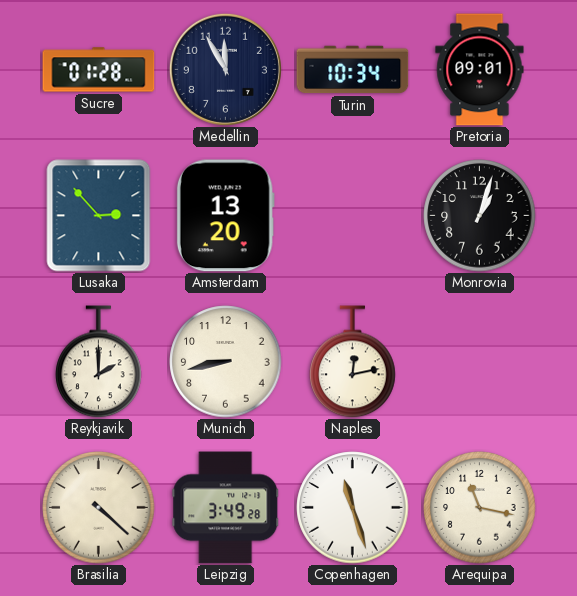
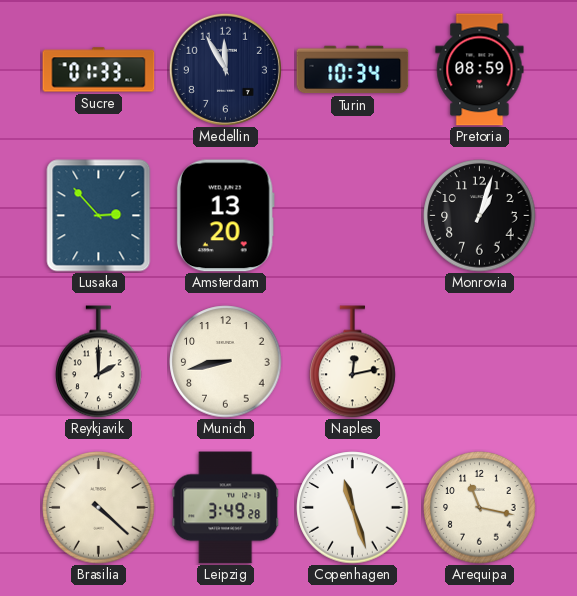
Sucre: 01:28 -> 01:33 (99, 70)
Pretoria: 09:01 -> 08:59 (480, 70)
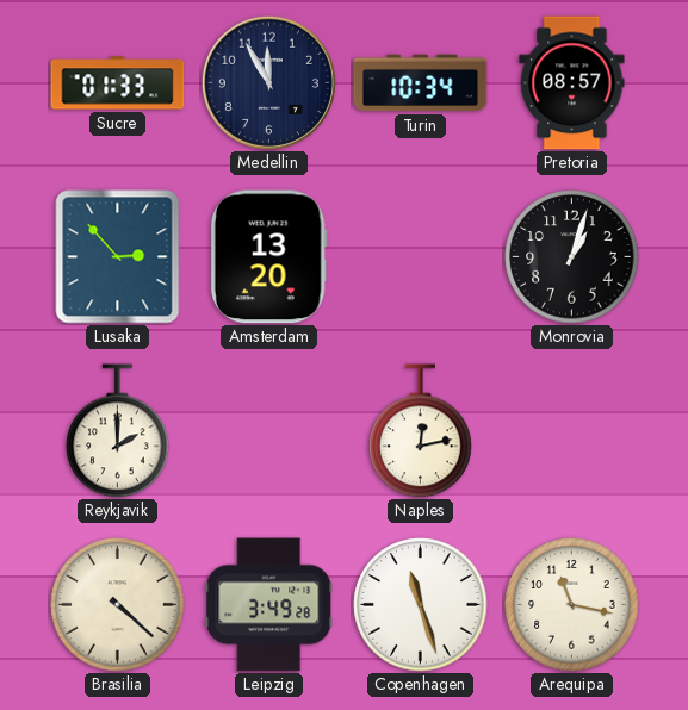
Pretoria: 08:59 -> 08:57 (572, 83)
Munich: 8:43 -> none (226, 362)
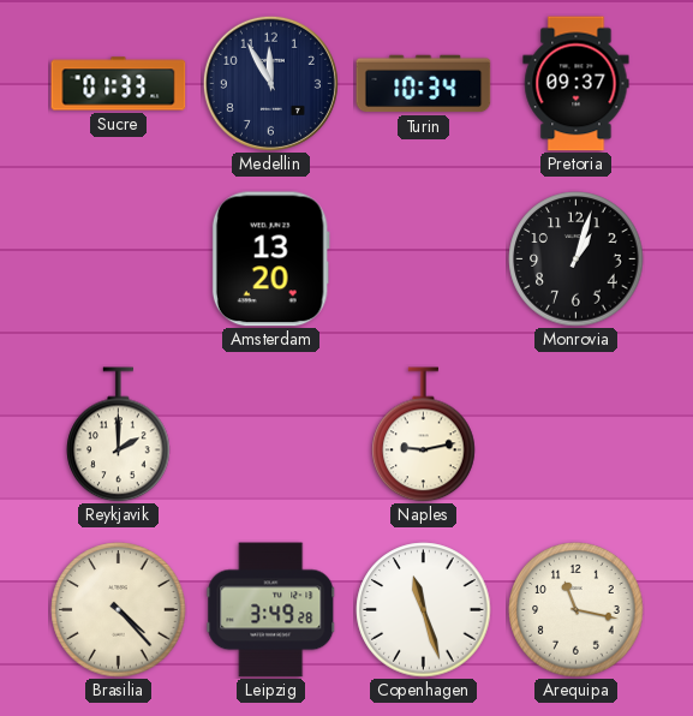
Pretoria: 08:57 -> 09:37 (576, 84)
Lusaka: 2:53 -> none (118, 257)
Naples: 12:13 -> 9:13 (424, 435)
Brasilia: 4:22 -> 4:23 (119, 610)
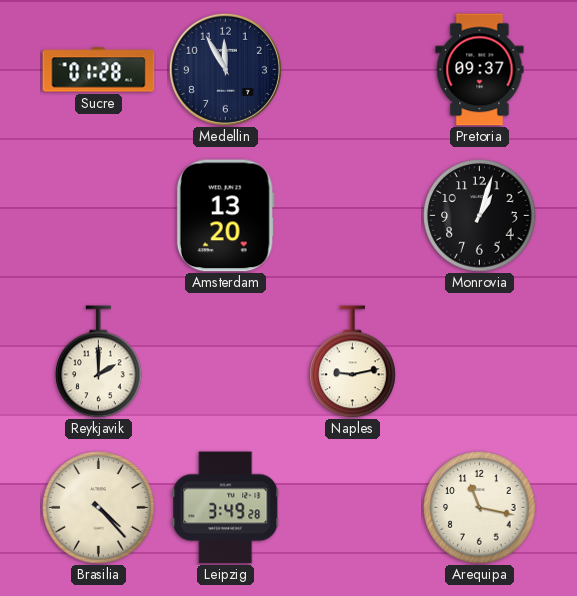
Sucre: 01:33 -> 01:28 (99, 70)
Turin: 10:34 -> none (424, 84)
Copenhagen: 11:27 -> none (424, 610)
